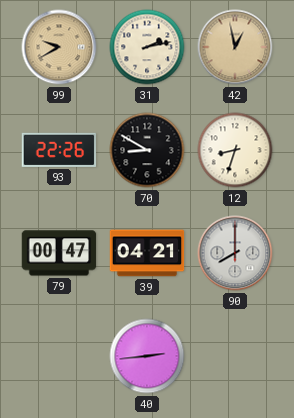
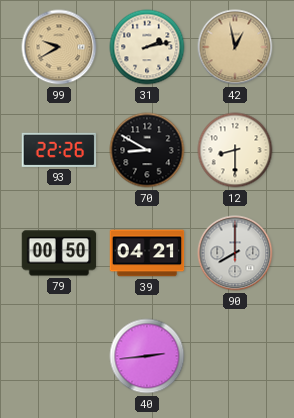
12: 8:33 -> 8:30 (235, 150)
79: 00:47 -> 00:50 (59, 253)
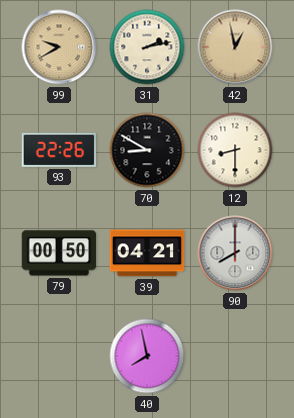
40: 2:44 -> 7:58 (147, 356)
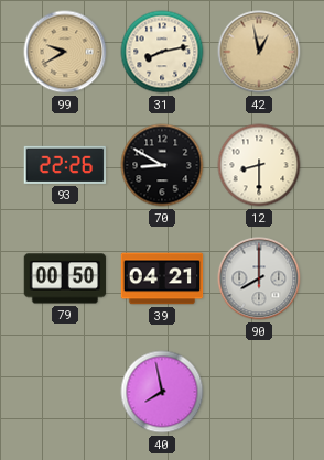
31: 2:13 -> 8:13 (162, 52)
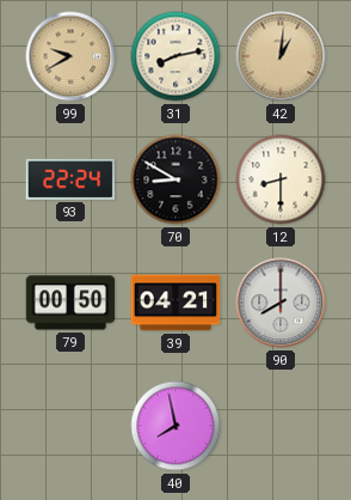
42: 12:58 -> 1:01 (281, 56)
93: 22:26 -> 22:24 (70, 179)
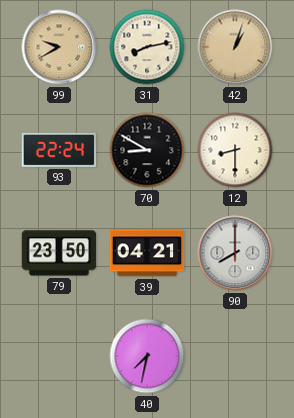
42: 1:01 -> 1:03 (235, 47)
79: 00:50 -> 23:50 (59, 253)
40: 7:58 -> 7:32 (147, 356)
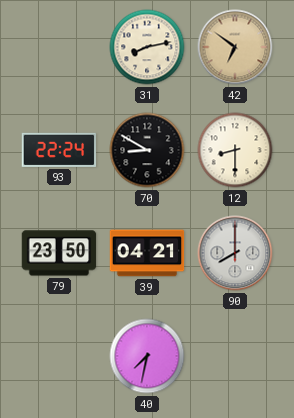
99: 9:40 -> none (59, 47)
42: 1:03 -> 6:51 (235, 47)
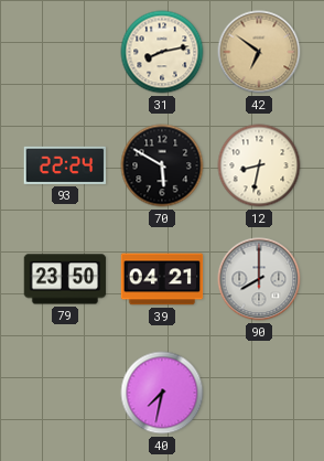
70: 8:50 -> 5:50 (162, 165)
12: 8:30 -> 8:32 (259, 165)
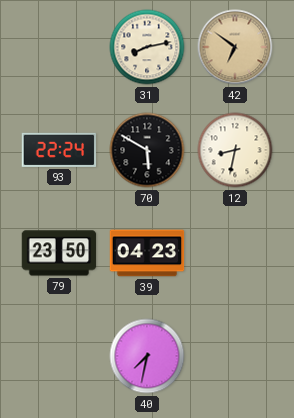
39: 04:21 -> 04:23 (147, 253)
90: 8:00 -> none (259, 279)
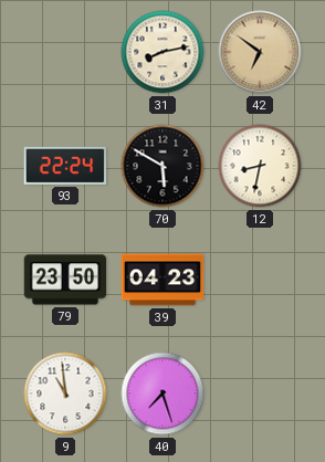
9: none -> 10:59 (65, 393)
40: 7:32 -> 7:27 (162, 393)
